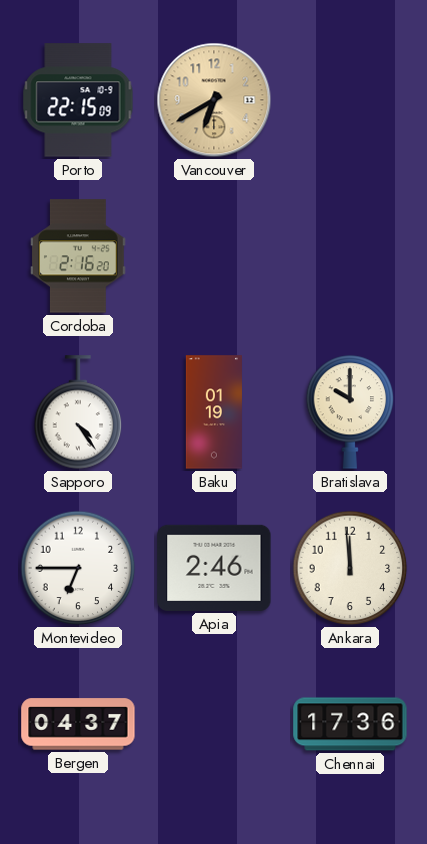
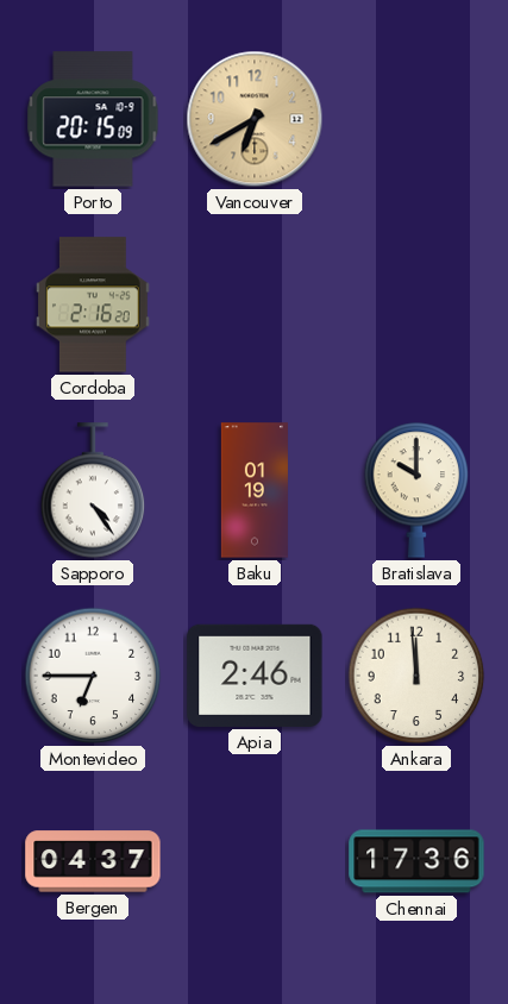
Porto: 22:15 -> 20:15 (93, 119)
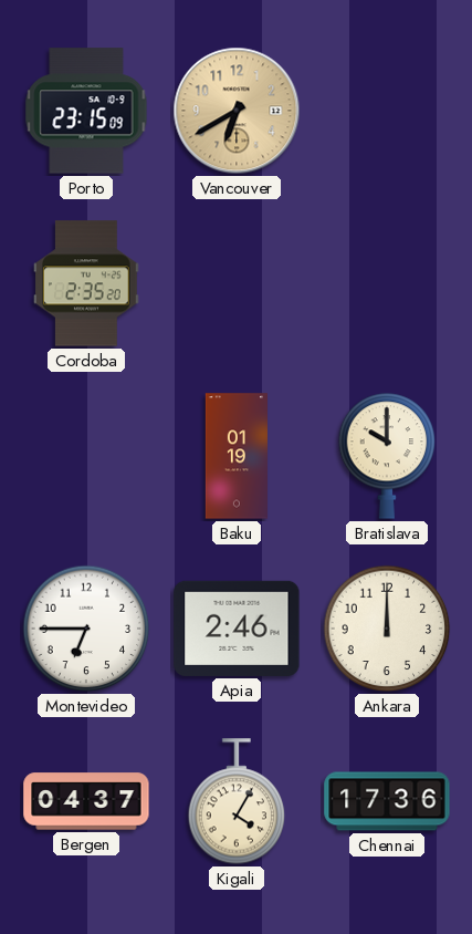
Porto: 20:15 -> 23:15 (86, 111)
Cordoba: 2:16 -> 2:35 (87, 283)
Sapporo: 4:24 -> none (93, 490)
Ankara: 11:59 -> 12:00 (387, 629)
Kigali: none -> 4:05 (237, 801)
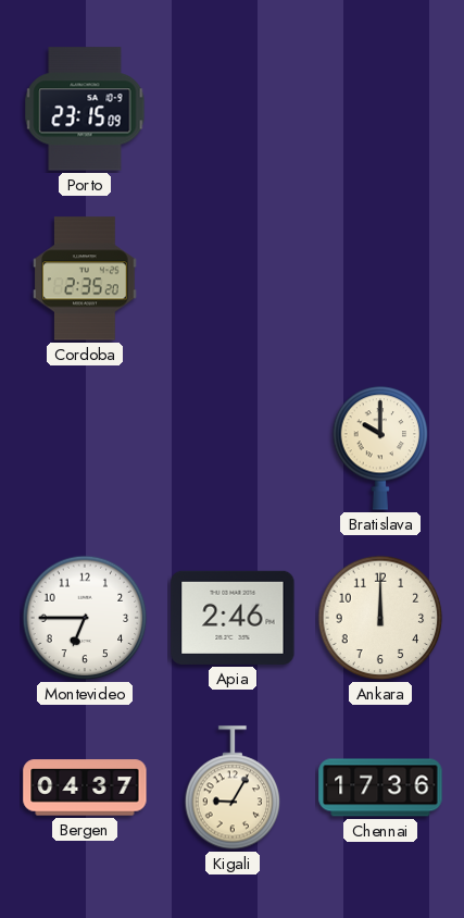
Vancouver: 6:40 -> none (237, 111)
Baku: 01:19 -> none (237, 456)
Kigali: 4:05 -> 9:05 (233, 787)
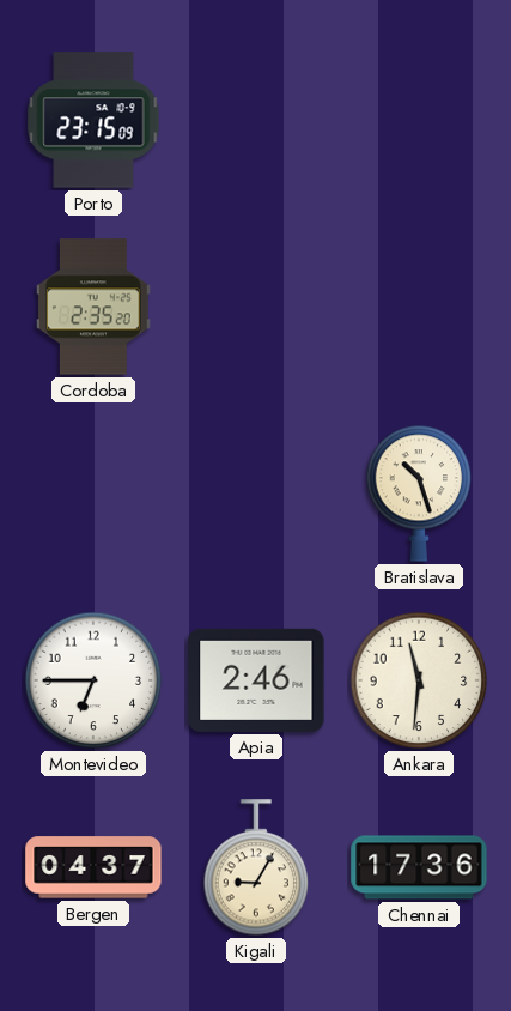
Bratislava: 10:00 -> 10:27 (419, 494)
Ankara: 12:00 -> 11:31 (419, 680)
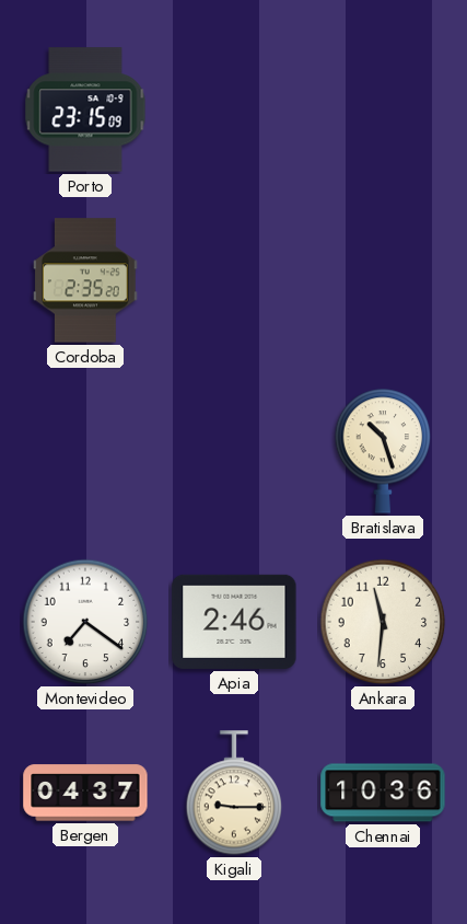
Montevideo: 6:45 -> 7:21 (85, 622)
Kigali: 9:05 -> 9:15 (234, 793)
Chennai: 17:36 -> 10:36 (383, 793)
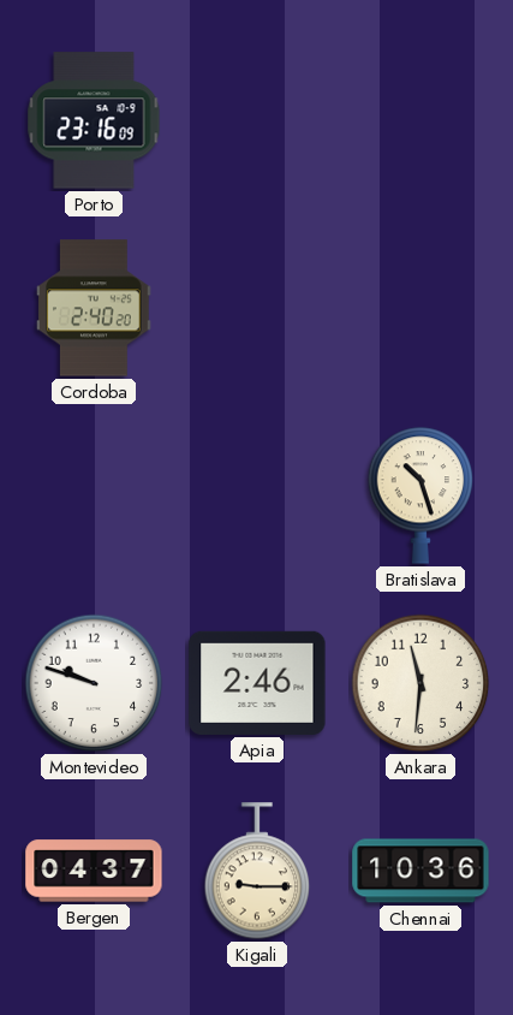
Porto: 23:15 -> 23:16 (94, 120)
Cordoba: 2:35 -> 2:40 (95, 308)
Montevideo: 7:21 -> 9:48 (94, 683)
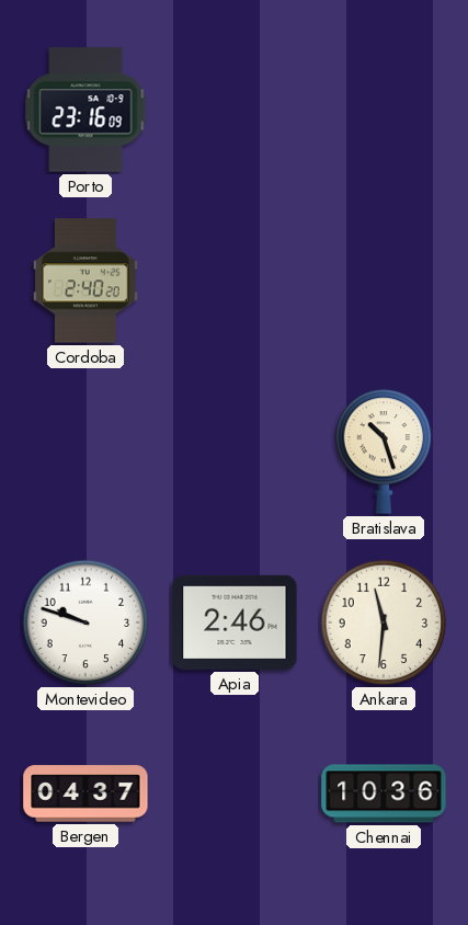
Kigali: 9:15 -> none (257, 871)
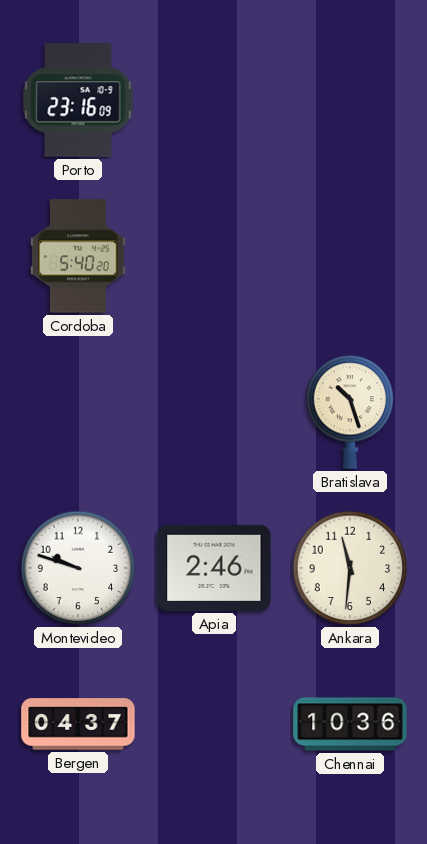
Cordoba: 2:40 -> 5:40 (79, 256)
